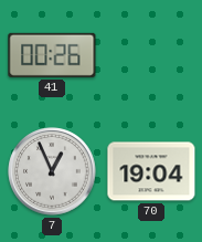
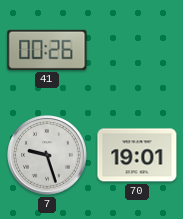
7: 12:56 -> 9:27 (47, 155)
70: 19:04 -> 19:01 (137, 155)
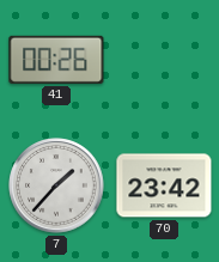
7: 9:27 -> 1:37 (56, 185)
70: 19:01 -> 23:42 (164, 185)
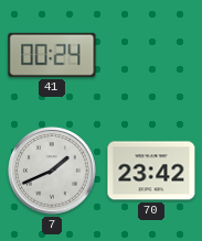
41: 00:26 -> 00:24 (52, 55)
7: 1:37 -> 1:41 (52, 171)
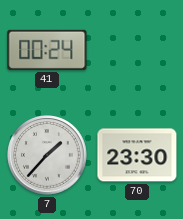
7: 1:41 -> 1:37 (47, 155)
70: 23:42 -> 23:30 (137, 155)
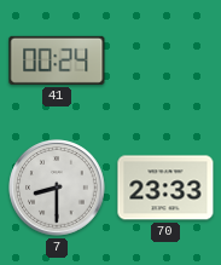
7: 1:37 -> 8:30 (57, 188)
70: 23:30 -> 23:33 (165, 188)
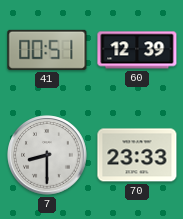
41: 00:24 -> 00:51 (47, 50)
60: none -> 12:39 (137, 50)
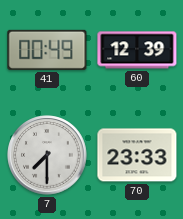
41: 00:51 -> 00:49 (47, 50)
7: 8:30 -> 7:30 (47, 155)
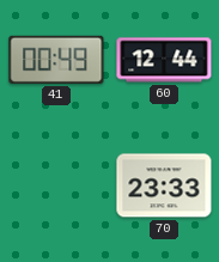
60: 12:39 -> 12:44 (164, 60)
7: 7:30 -> none (47, 155)
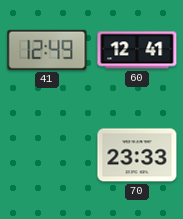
41: 00:49 -> 12:49 (47, 50)
60: 12:44 -> 12:41 (137, 50)
